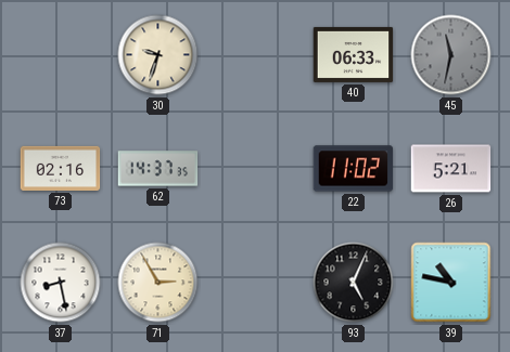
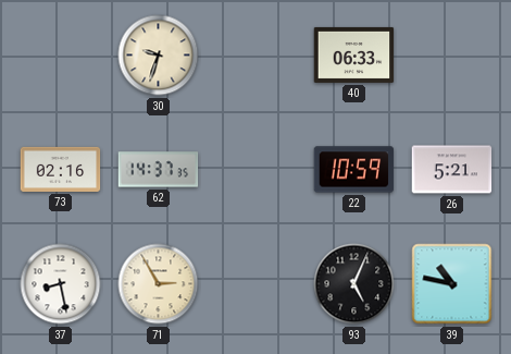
45: 11:32 -> none (451, 55)
22: 11:02 -> 10:59 (354, 170)
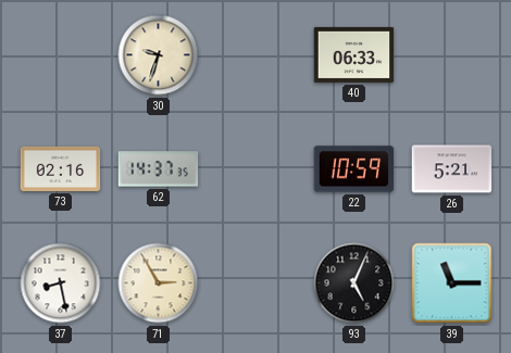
39: 10:47 -> 11:15 (452, 283)
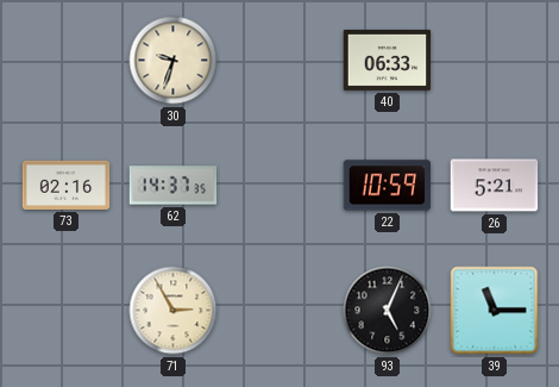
37: 8:28 -> none (61, 283)
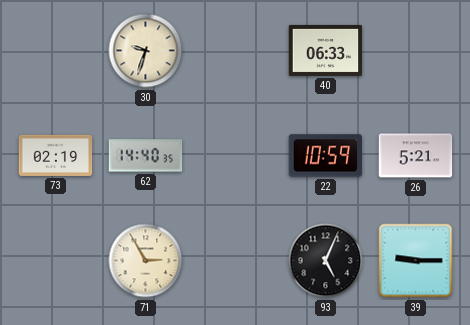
73: 02:16 -> 02:19 (56, 155)
62: 14:37 -> 14:40 (146, 156)
39: 11:15 -> 9:15 (416, 261)
